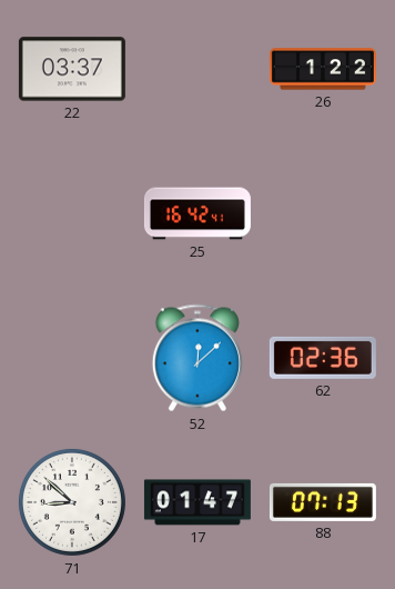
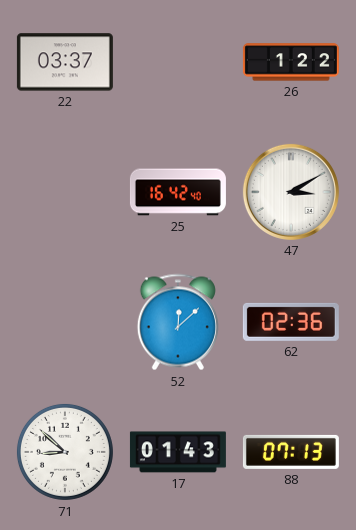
25: 16:42:41 -> 16:42:40 (178, 192)
47: none -> 3:10 (291, 192)
17: 01:47 -> 01:43 (178, 452)
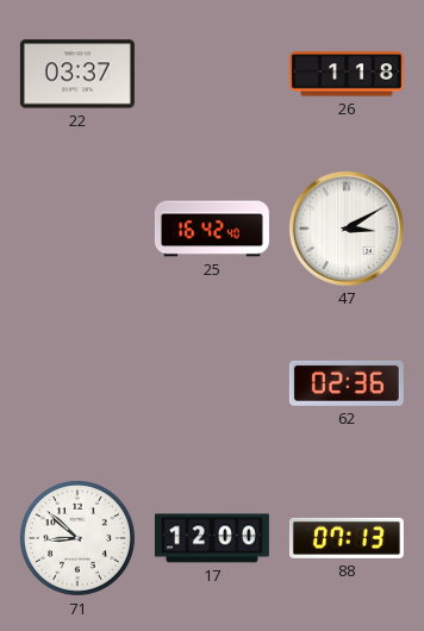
26: 1:22 -> 1:18 (347, 74)
52: 12:08 -> none (178, 322)
17: 01:43 -> 12:00 (212, 538)
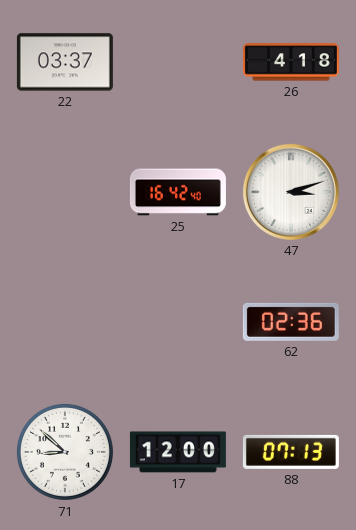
26: 1:18 -> 4:18 (291, 62)
47: 3:10 -> 3:12 (291, 192)
